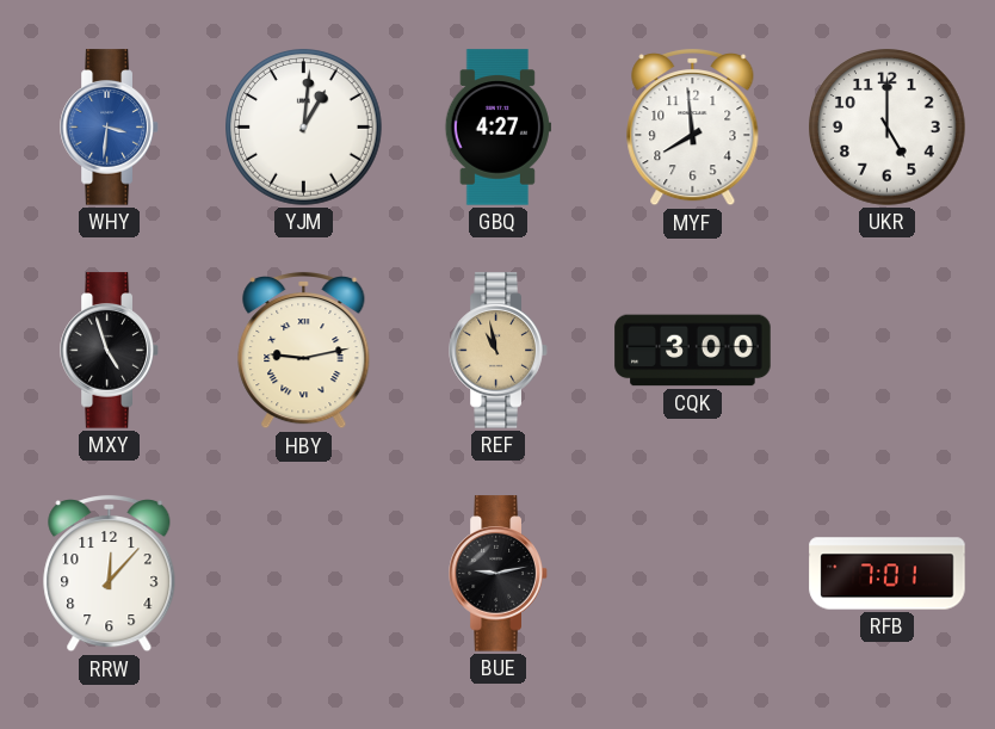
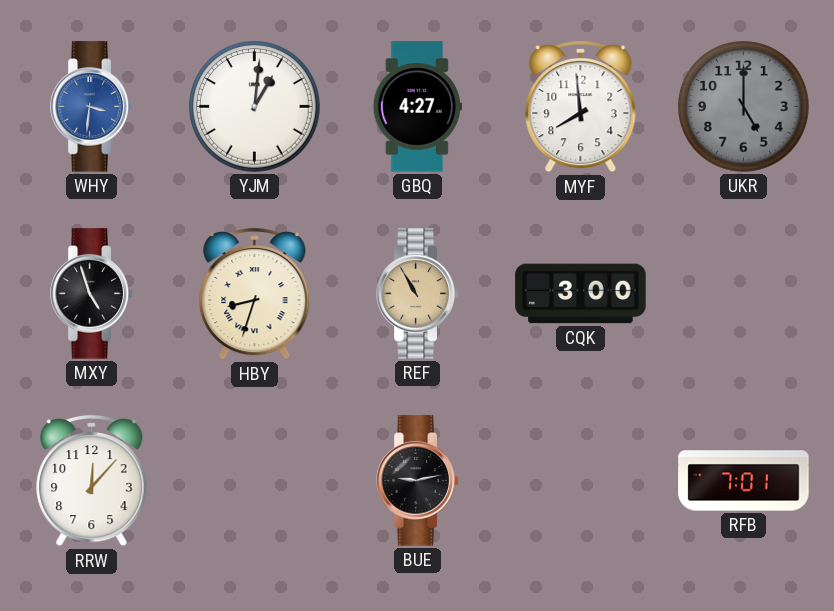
UKR dial: white -> grey (744, 107)
HBY: 9:13 -> 8:33 (255, 294)
REF: 10:58 -> 10:55 (418, 294)
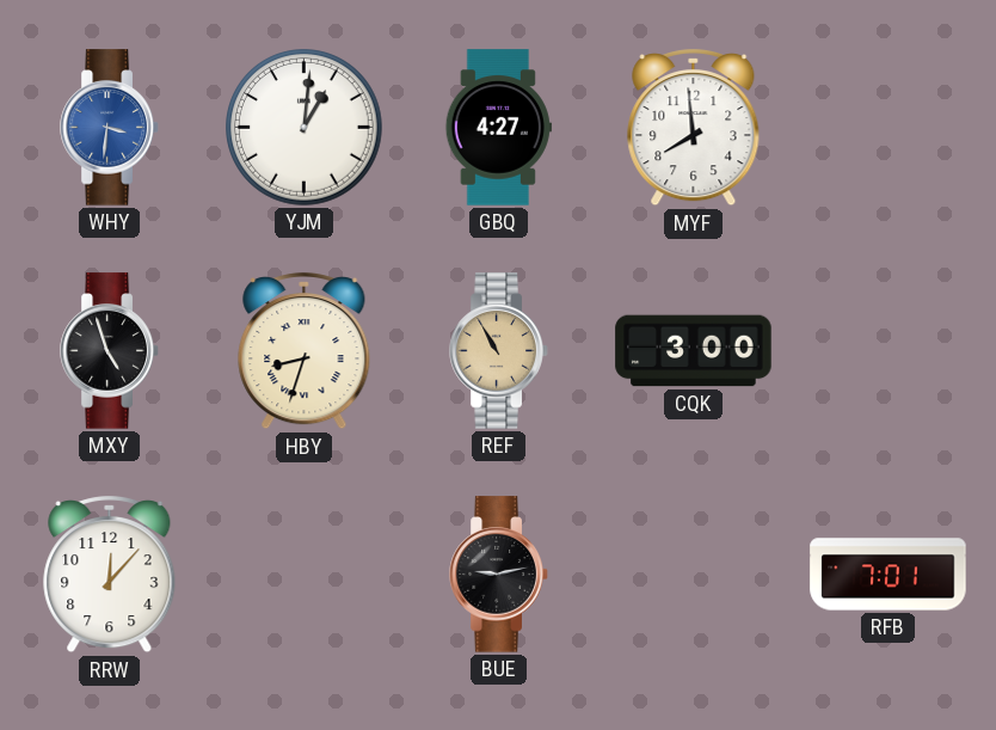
UKR: 5:00 -> none (744, 107)
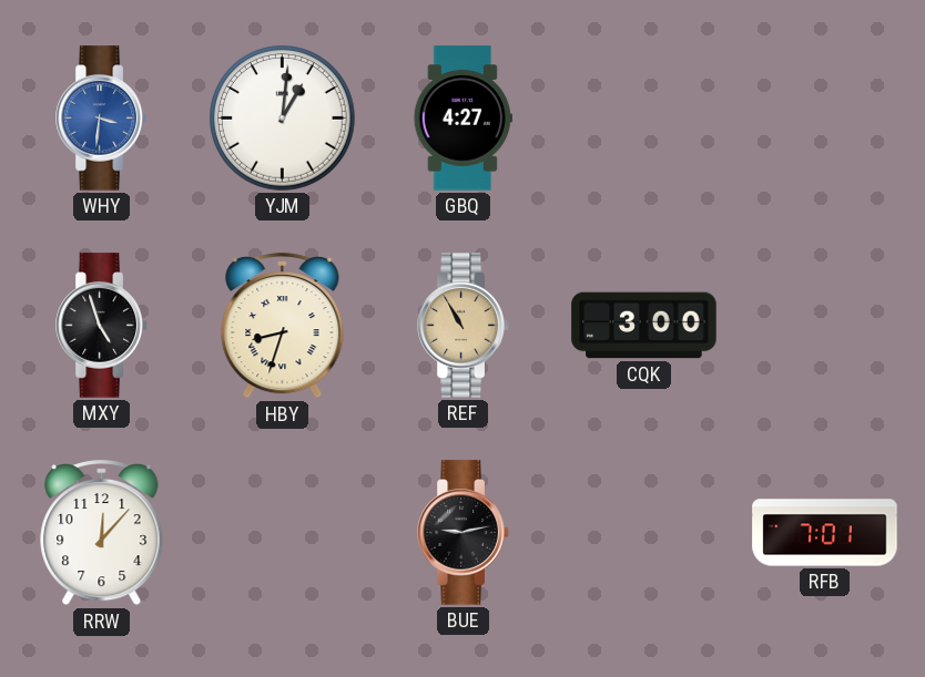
MYF: 7:59 -> none (694, 128)
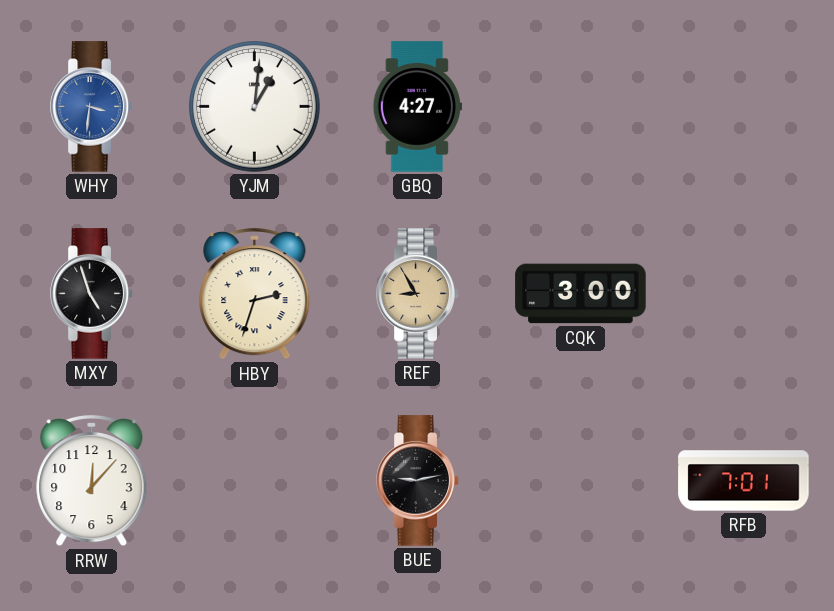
HBY: 8:33 -> 2:33 (255, 294)
REF: 10:55 -> 8:55 (418, 294)
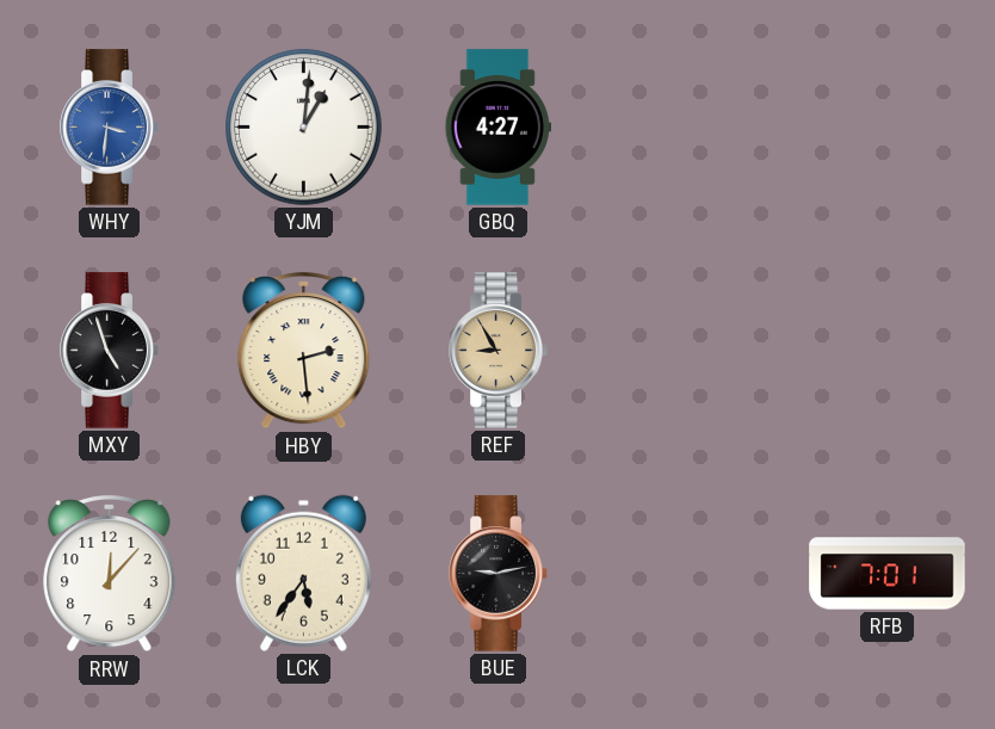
HBY: 2:33 -> 2:29 (304, 351)
CQK: 3:00 -> none (581, 294)
LCK: none -> 5:36 (303, 573)
